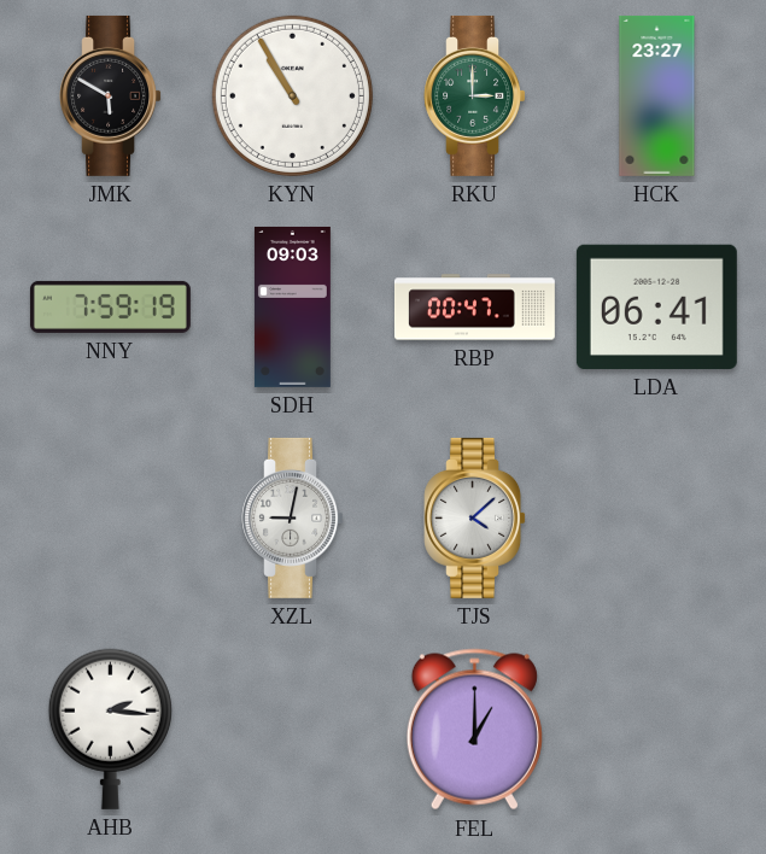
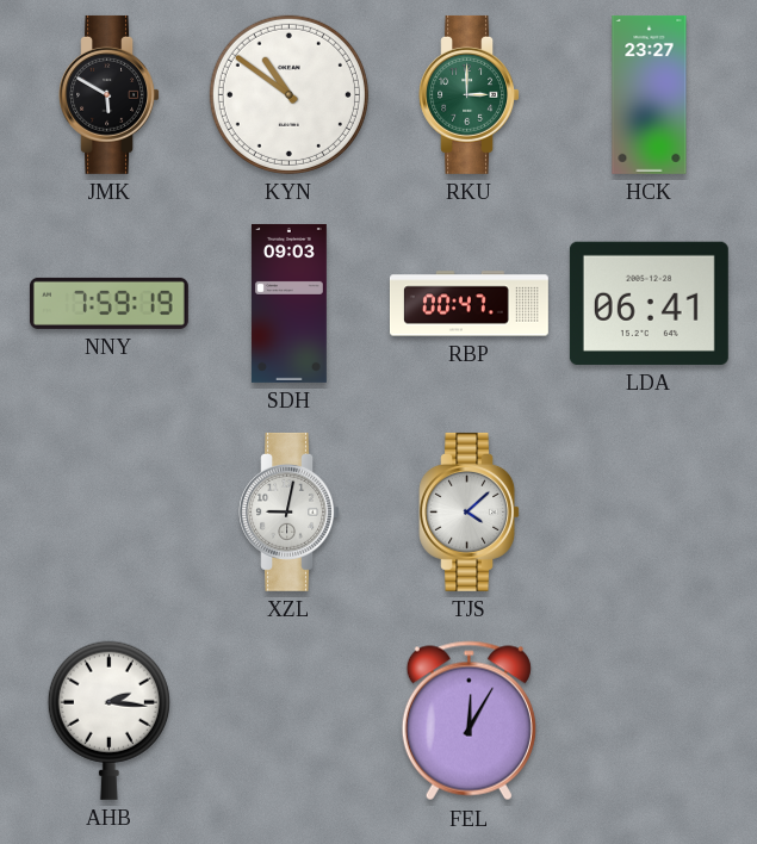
KYN: 10:55 -> 10:51 (288, 94)
FEL: 1:00 -> 12:05 (469, 721)
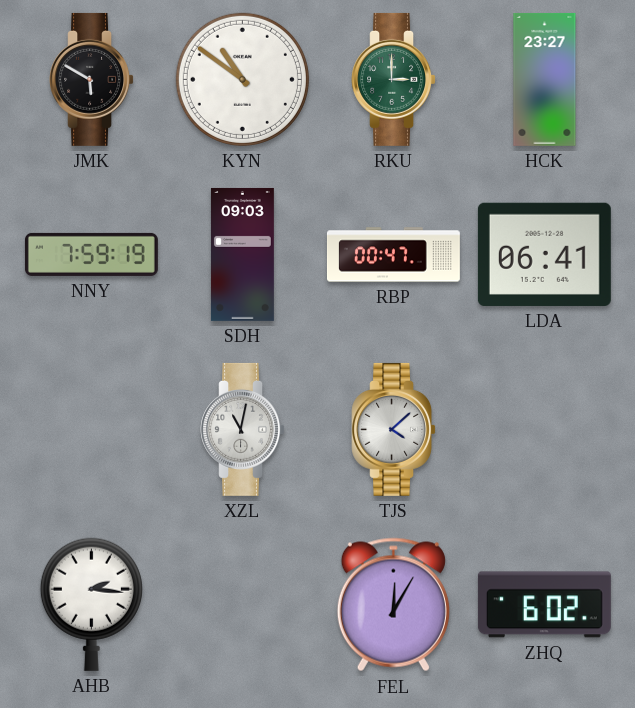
XZL: 9:02 -> 11:02 (242, 429)
ZHQ: none -> 6:02 (544, 605)
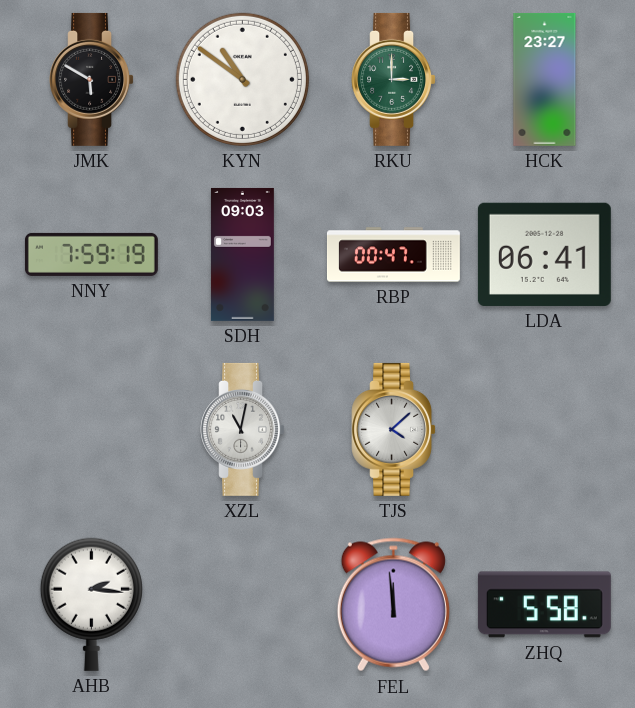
FEL: 12:05 -> 11:59 (393, 605)
ZHQ: 6:02 -> 5:58 (544, 605)
